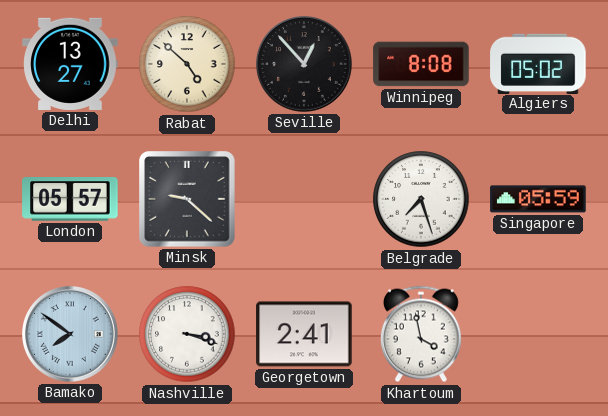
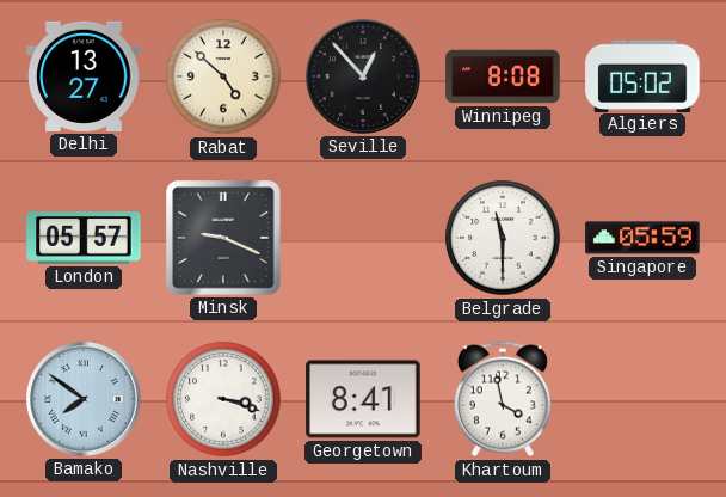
Minsk: 9:22 -> 9:19 (223, 238)
Belgrade: 7:27 -> 11:30 (503, 238)
Georgetown: 2:41 -> 8:41 (363, 399)
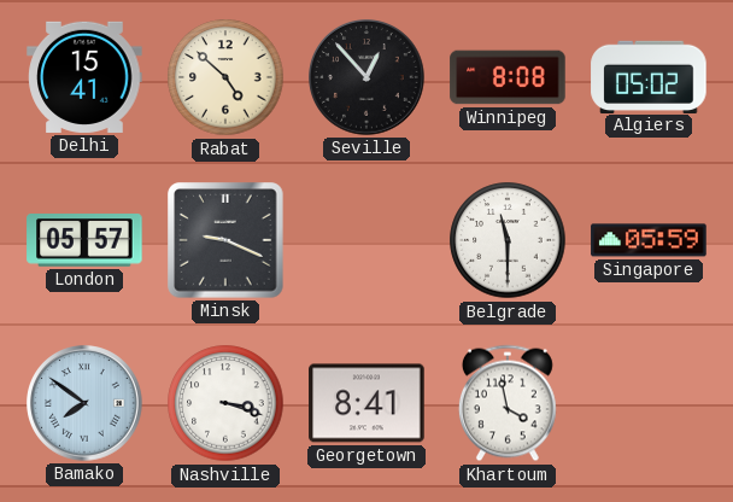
Delhi: 13:27 -> 15:41 (84, 77)
